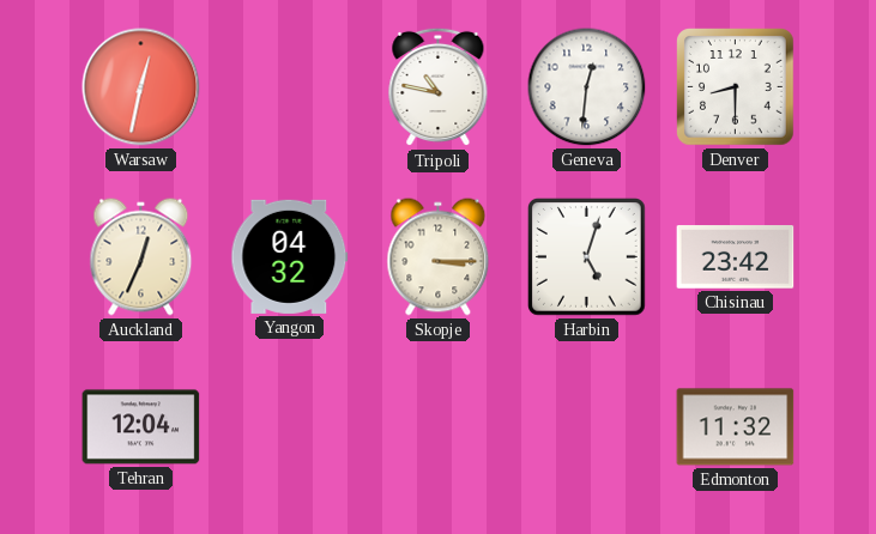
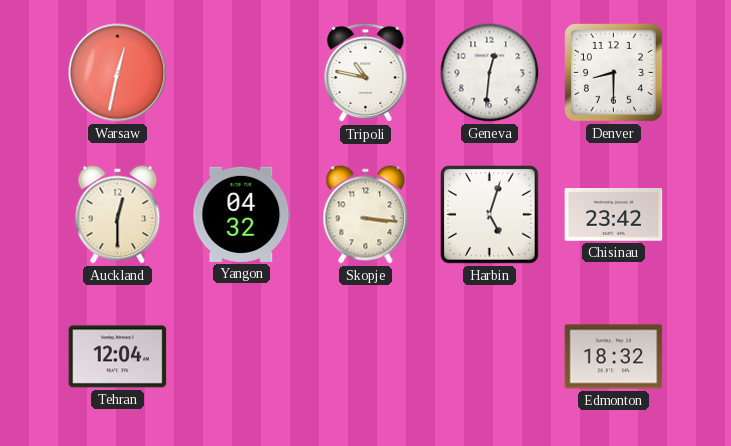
Auckland: 12:34 -> 12:30 (118, 215)
Skopje: 3:15 -> 3:16 (366, 215)
Edmonton: 11:32 -> 18:32 (614, 357)
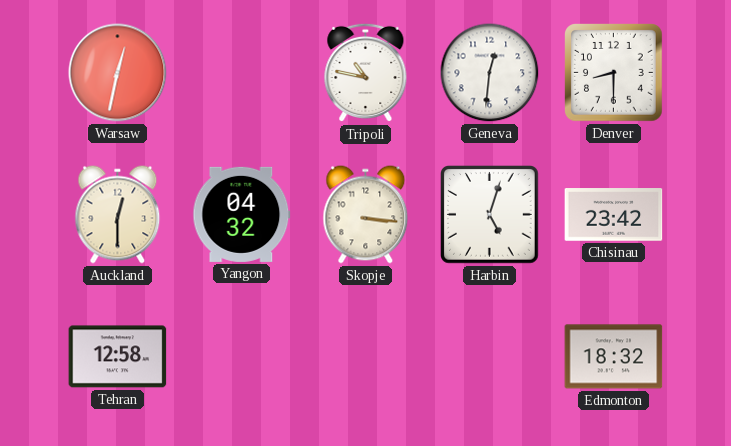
Tehran: 12:04 -> 12:58 (118, 357)
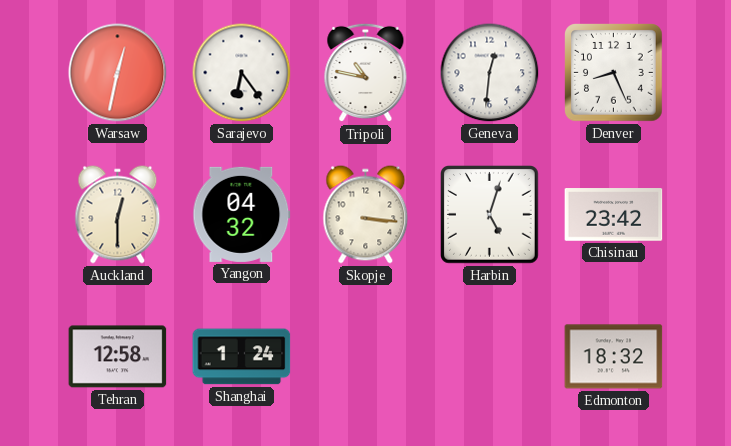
Sarajevo: none -> 6:24 (242, 73)
Denver: 8:30 -> 8:26 (614, 73)
Shanghai: none -> 1:24 (242, 357)
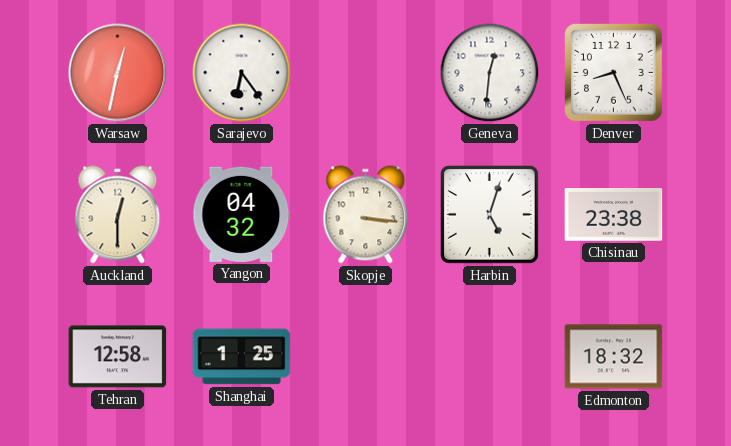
Tripoli: 10:47 -> none (366, 73)
Chisinau: 23:42 -> 23:38 (614, 215)
Shanghai: 1:24 -> 1:25 (242, 357)
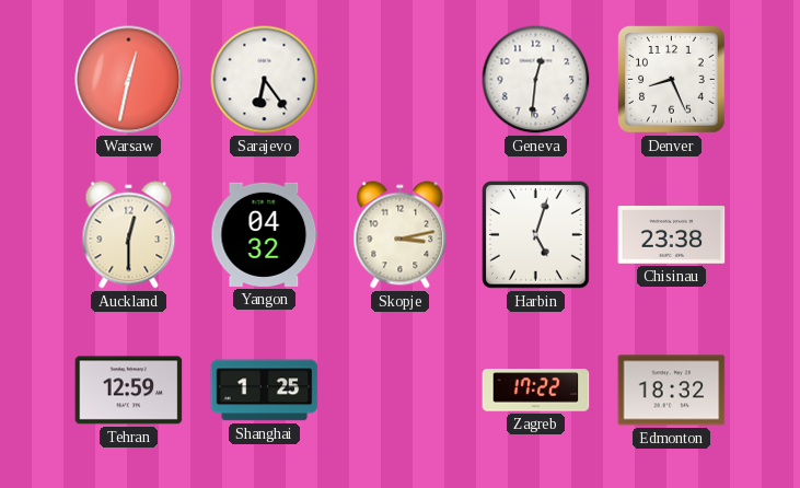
Skopje: 3:16 -> 3:13 (401, 235)
Tehran: 12:58 -> 12:59 (129, 391)
Zagreb: none -> 17:22 (536, 391)
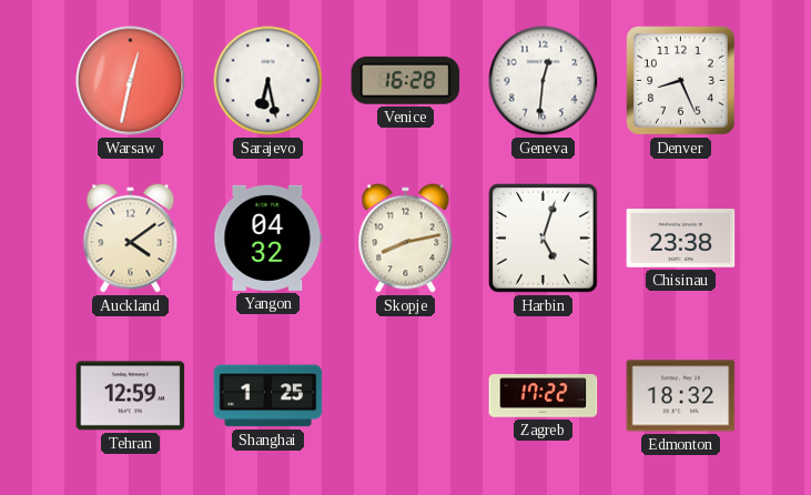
Sarajevo: 6:24 -> 6:28 (268, 81)
Venice: none -> 16:28 (406, 80)
Auckland: 12:30 -> 4:09 (131, 239)
Skopje: 3:13 -> 8:13 (406, 239)
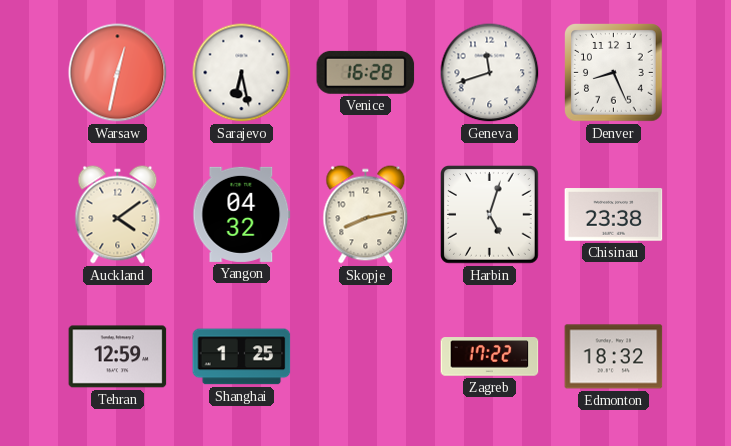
Geneva: 12:31 -> 11:42 (490, 73)
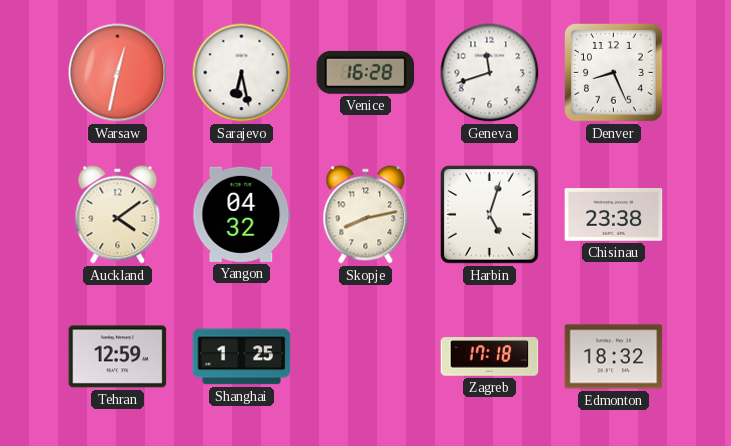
Zagreb: 17:22 -> 17:18 (490, 357)
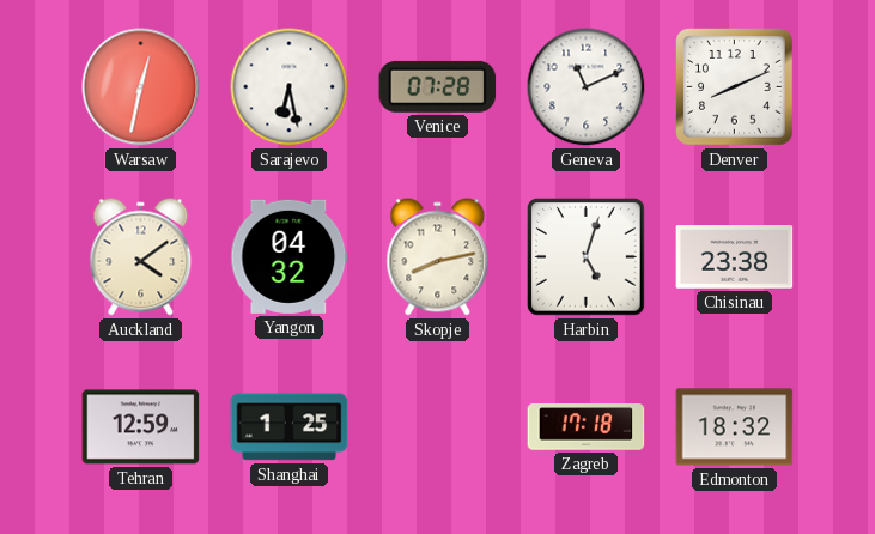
Venice: 16:28 -> 07:28 (438, 86)
Geneva: 11:42 -> 11:11 (587, 87)
Denver: 8:26 -> 8:11 (735, 87)
